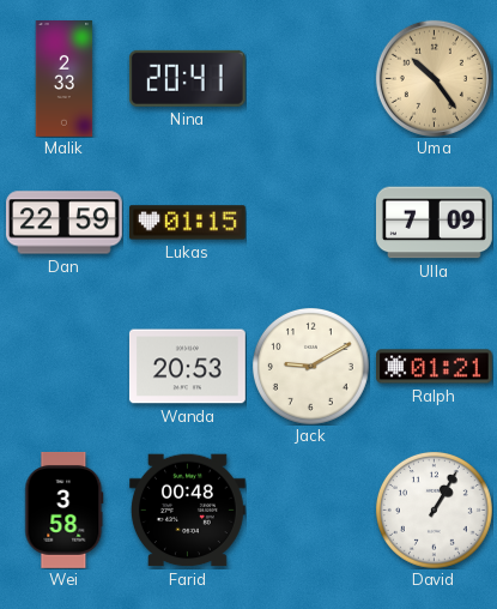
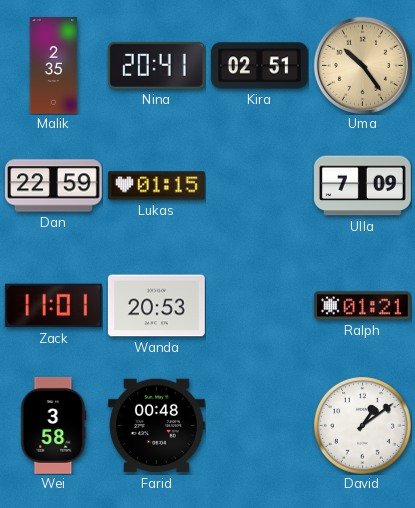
Malik: 2:33 -> 2:35 (54, 66)
Kira: none -> 02:51 (259, 66)
Zack: none -> 11:01 (53, 306)
Jack: 9:10 -> none (310, 366)
David: 1:05 -> 1:09 (362, 425)
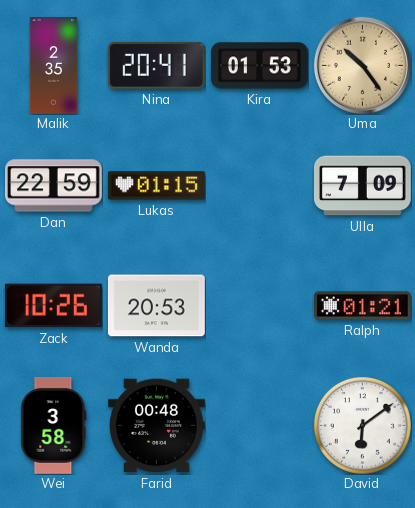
Kira: 02:51 -> 01:53 (259, 66)
Zack: 11:01 -> 10:26 (53, 306)
David: 1:09 -> 6:09 (362, 425)
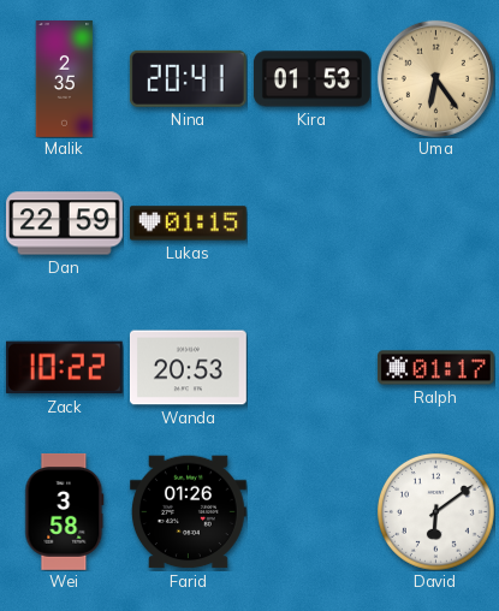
Uma: 10:24 -> 6:24 (435, 78)
Ulla: 7:09 -> none (363, 186)
Zack: 10:26 -> 10:22 (64, 368)
Ralph: 01:21 -> 01:17 (436, 368)
Farid: 00:48 -> 01:26 (188, 512)
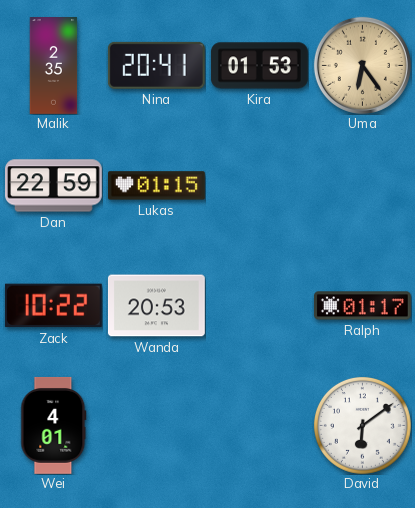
Wei: 3:58 -> 4:01 (54, 425)
Farid: 01:26 -> none (188, 512)
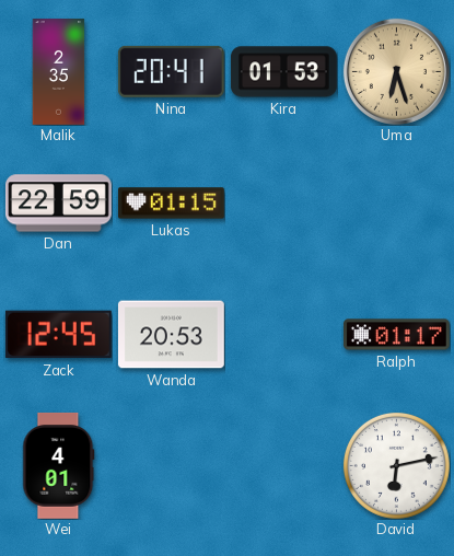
Uma: 6:24 -> 6:27 (396, 71)
Zack: 10:22 -> 12:45 (58, 335)
David: 6:09 -> 6:13 (396, 465)
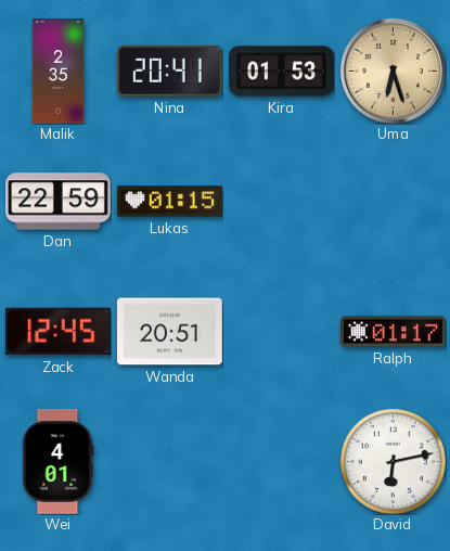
Wanda: 20:53 -> 20:51 (169, 332)
